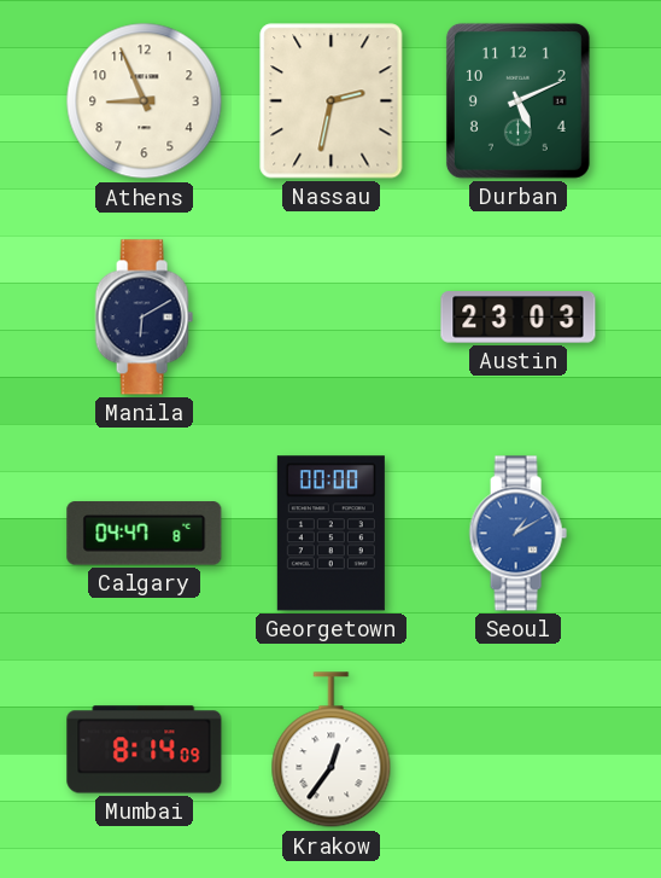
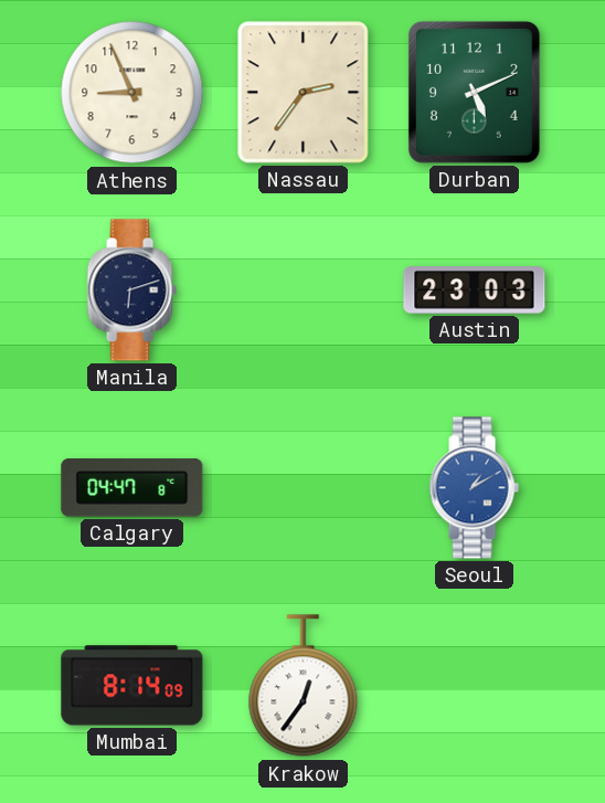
Nassau: 2:32 -> 2:36 (304, 93)
Manila: 6:10 -> 6:12 (131, 290)
Georgetown: 00:00 -> none (330, 534)
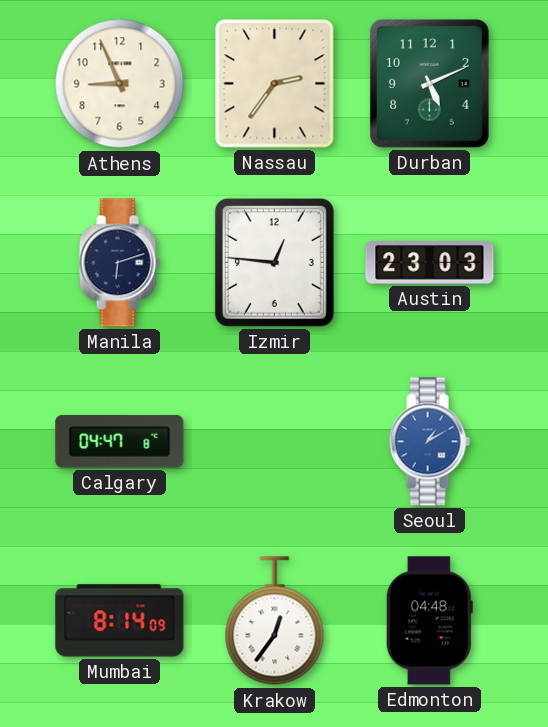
Izmir: none -> 12:46 (274, 262)
Edmonton: none -> 04:48 (429, 621)
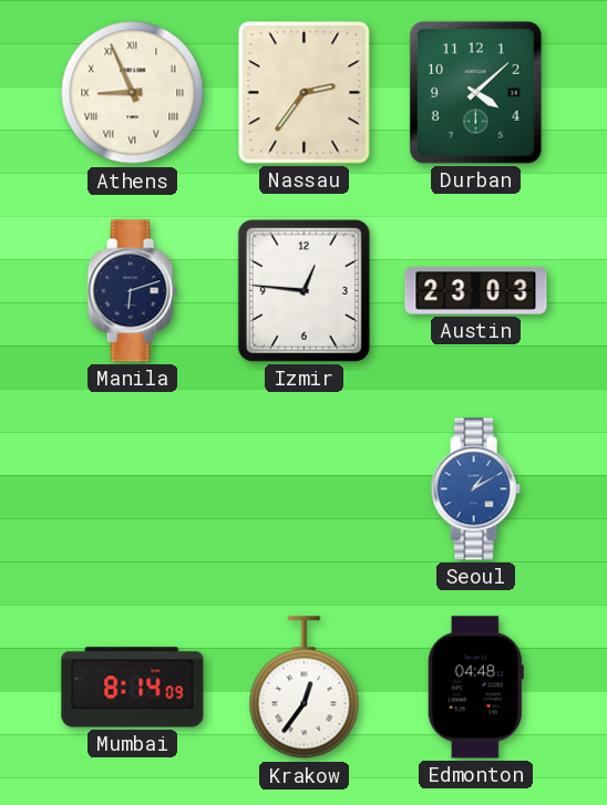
Athens numerals: Arabic -> Roman (133, 93)
Durban: 5:11 -> 4:08 (475, 92)
Calgary: 04:47 -> none (120, 442)
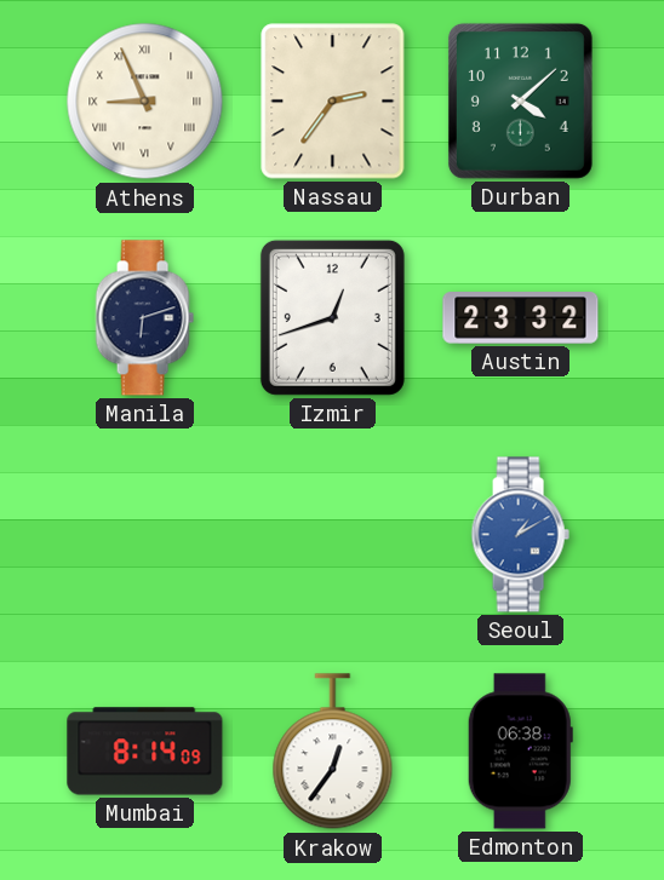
Izmir: 12:46 -> 12:42 (332, 317)
Austin: 23:03 -> 23:32 (521, 318)
Edmonton: 04:48 -> 06:38 (520, 752)
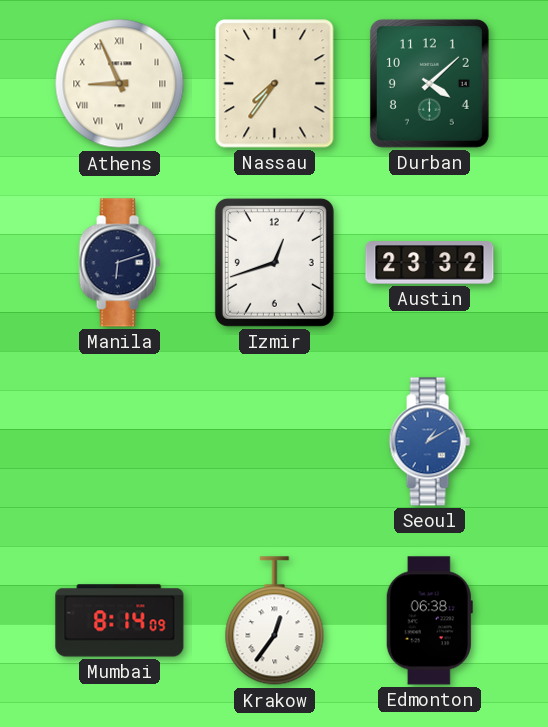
Nassau: 2:36 -> 7:36 (275, 84)
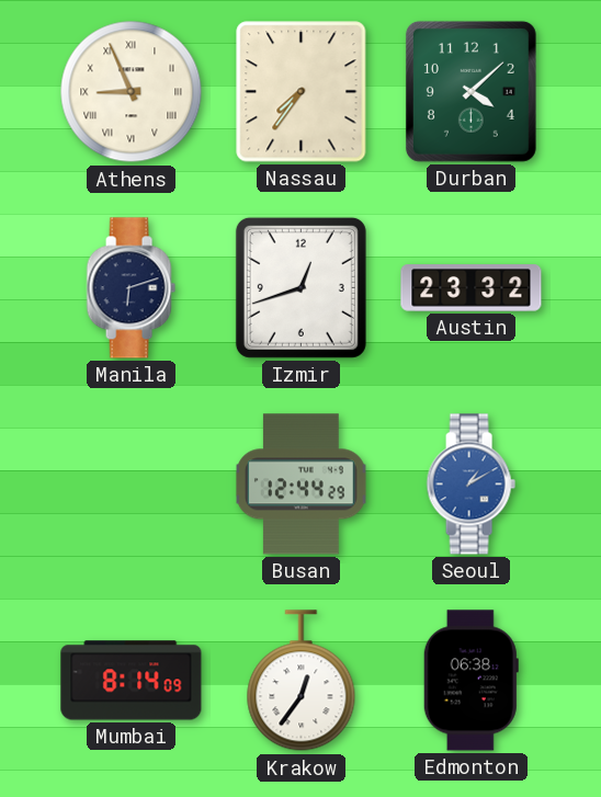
Busan: none -> 12:44 (302, 485)
